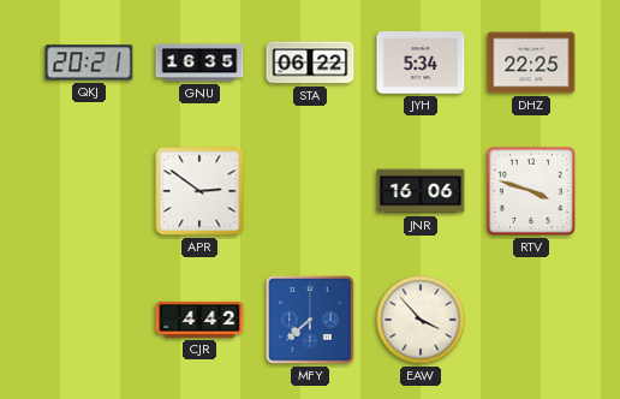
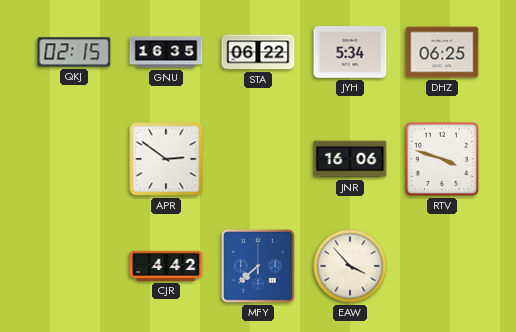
QKJ: 20:21 -> 02:15 (74, 52)
DHZ: 22:25 -> 06:25 (442, 52)
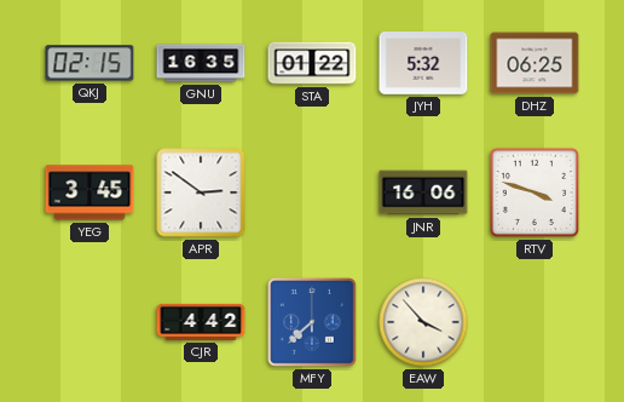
STA: 06:22 -> 01:22 (312, 63)
JYH: 5:34 -> 5:32 (423, 63)
YEG: none -> 3:45 (89, 193)
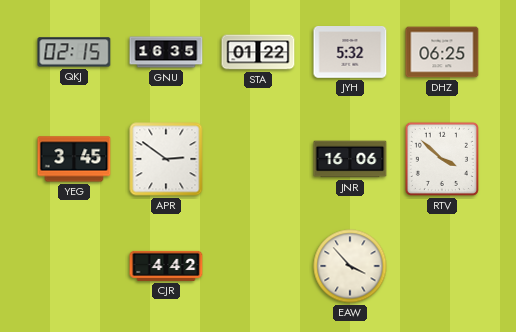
RTV: 3:48 -> 3:52 (442, 159)
MFY: 7:38 -> none (313, 323)
